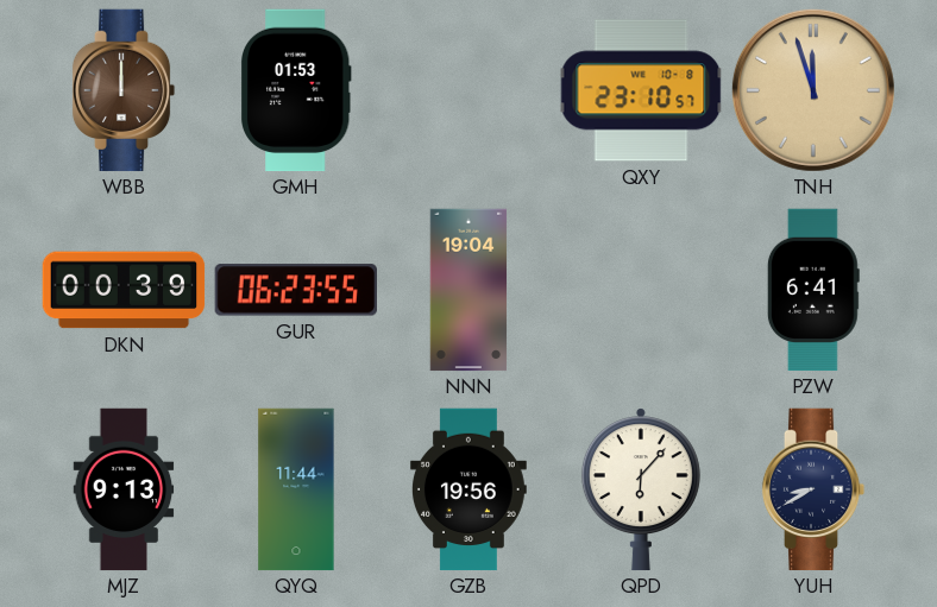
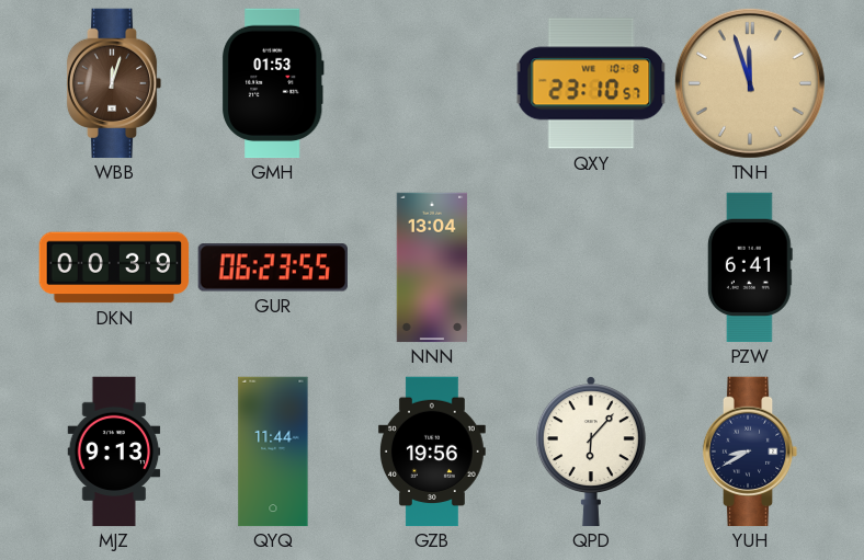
WBB: 12:00 -> 12:03 (114, 83)
NNN: 19:04 -> 13:04 (432, 267)
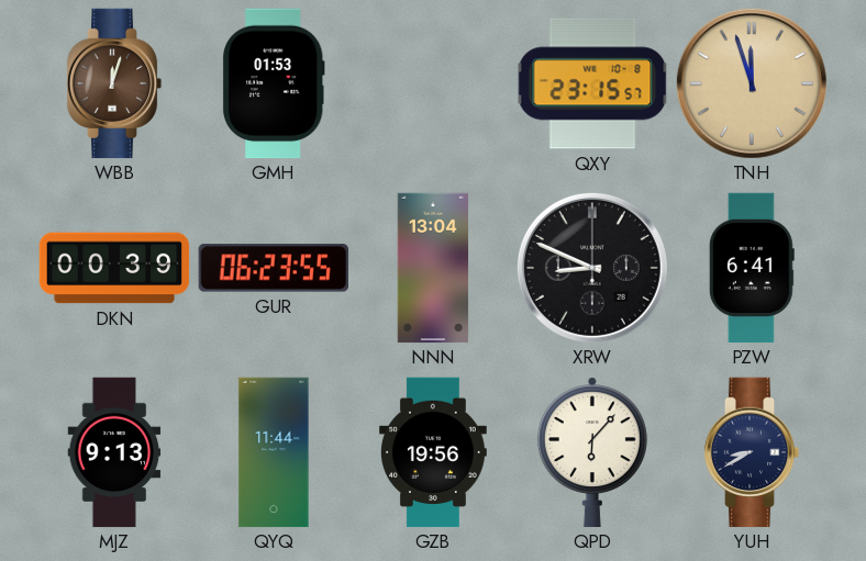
QXY: 23:10 -> 23:15 (592, 83)
XRW: none -> 8:49 (592, 268)
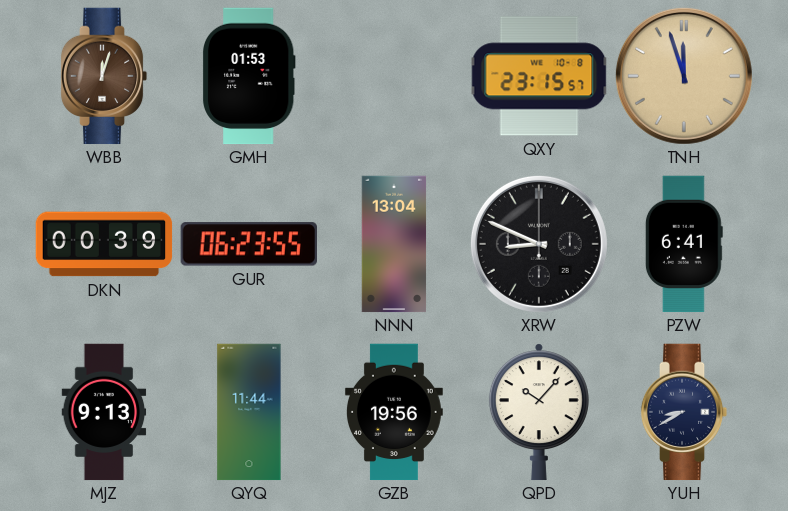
QPD: 6:07 -> 10:07 (539, 412)
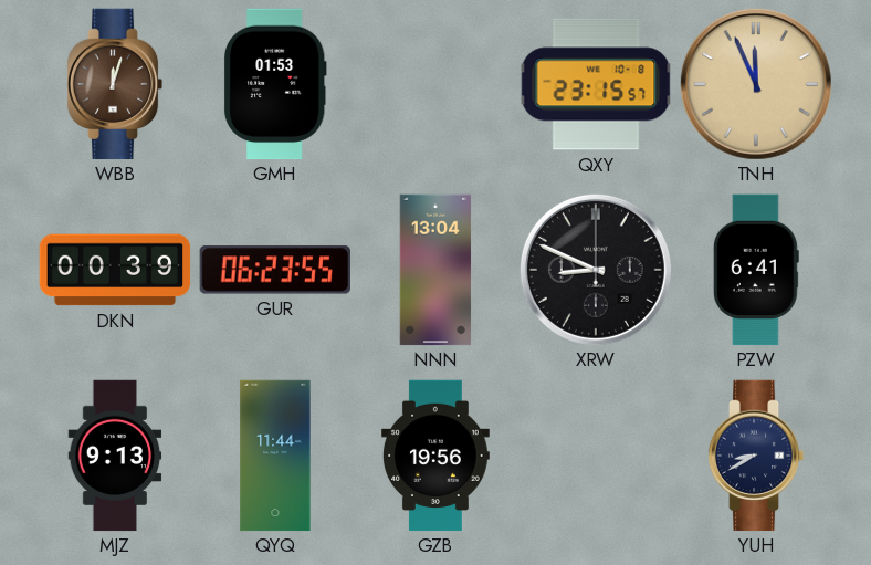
TNH: 11:57 -> 11:56 (756, 84)
QPD: 10:07 -> none (539, 412)
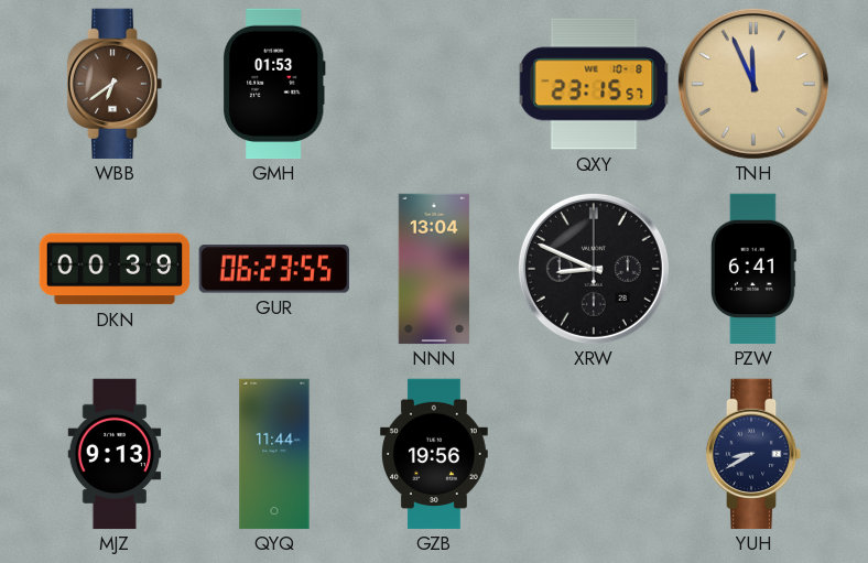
WBB: 12:03 -> 6:39 (115, 84)
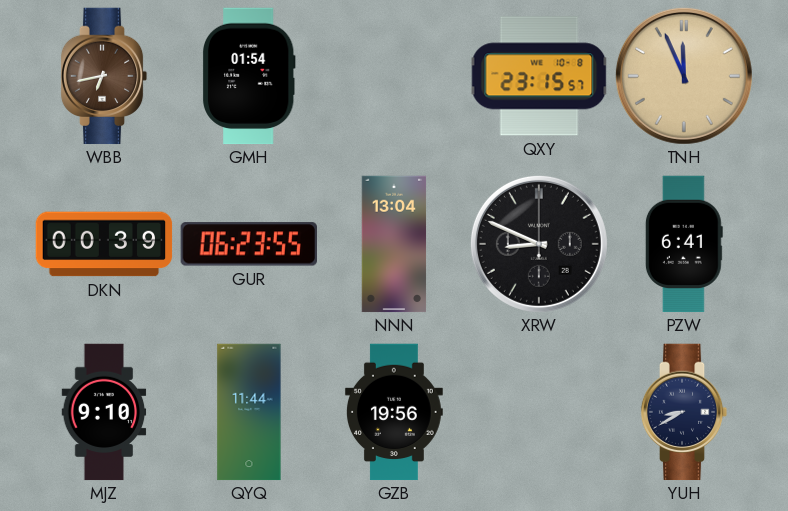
WBB: 6:39 -> 6:43 (104, 76)
GMH: 01:53 -> 01:54 (249, 76)
MJZ: 9:13 -> 9:10 (104, 412)
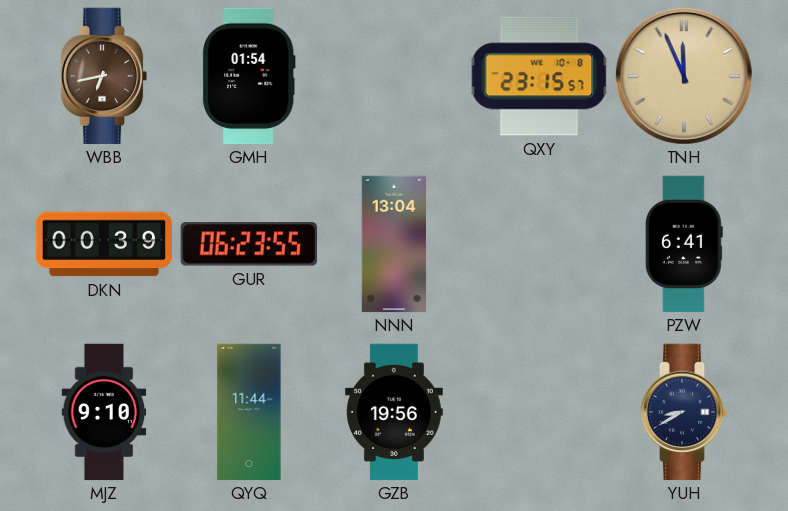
XRW: 8:49 -> none (539, 244)
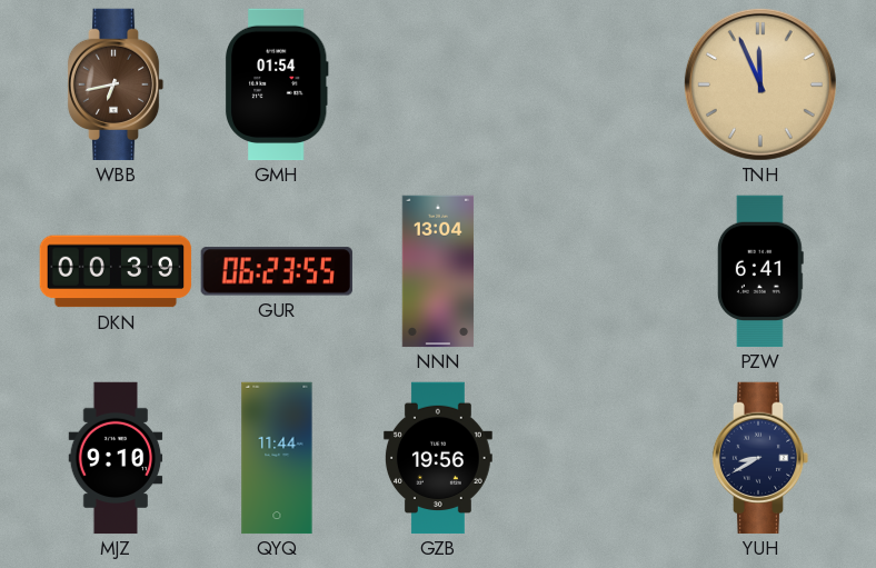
QXY: 23:15 -> none (539, 76)
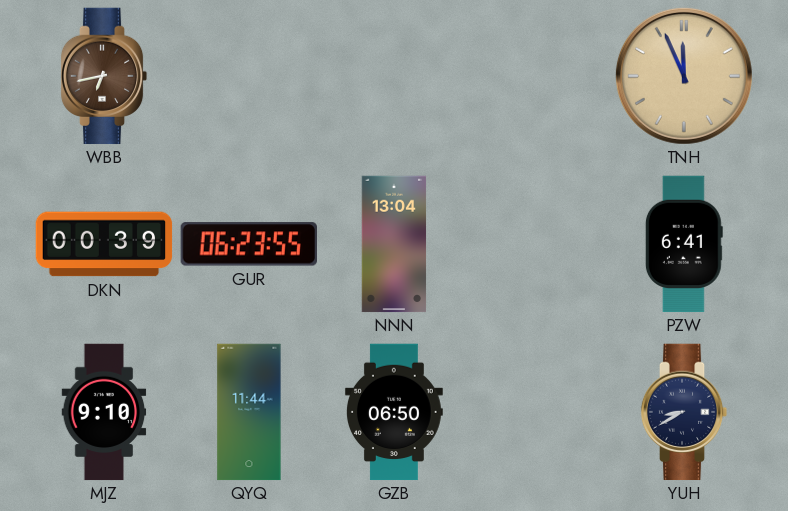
GMH: 01:54 -> none (277, 84)
GZB: 19:56 -> 06:50 (394, 412)
